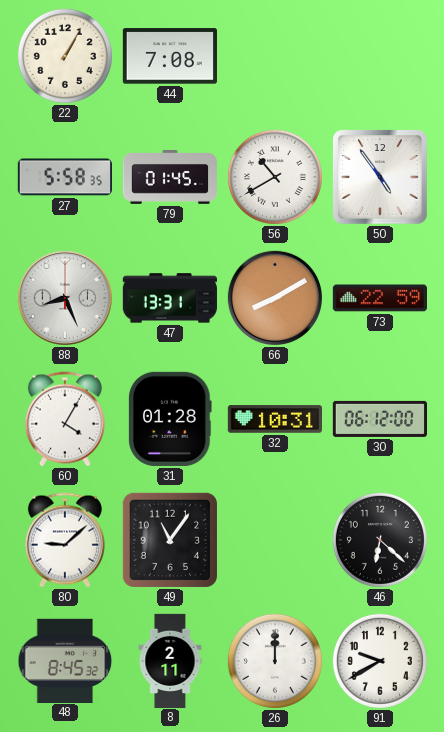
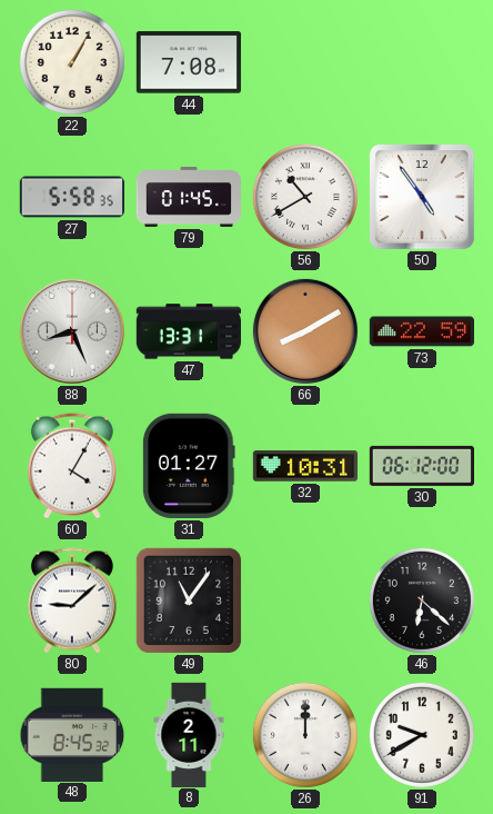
31: 01:28 -> 01:27 (189, 466)
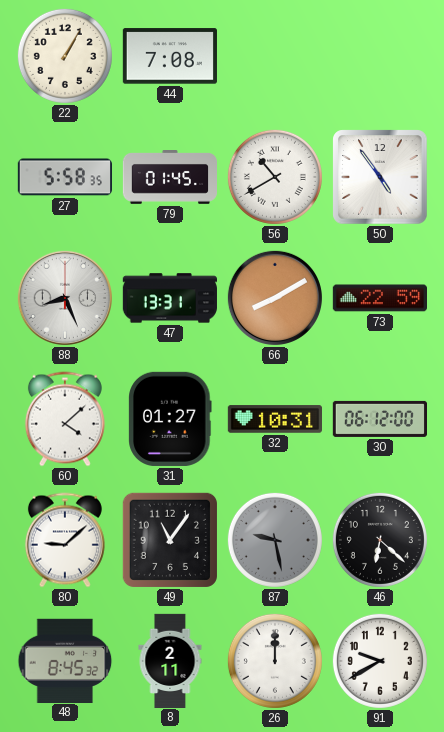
60: 4:05 -> 4:08 (65, 419)
87: none -> 9:28 (275, 540)
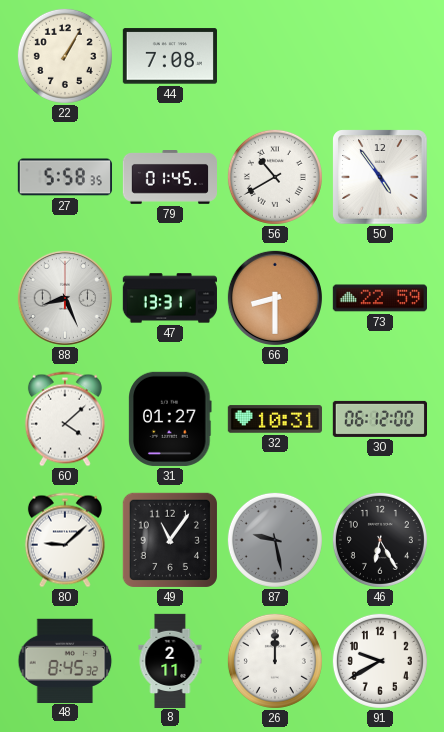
66: 8:10 -> 8:30 (275, 298)
46: 6:22 -> 6:25 (380, 540)
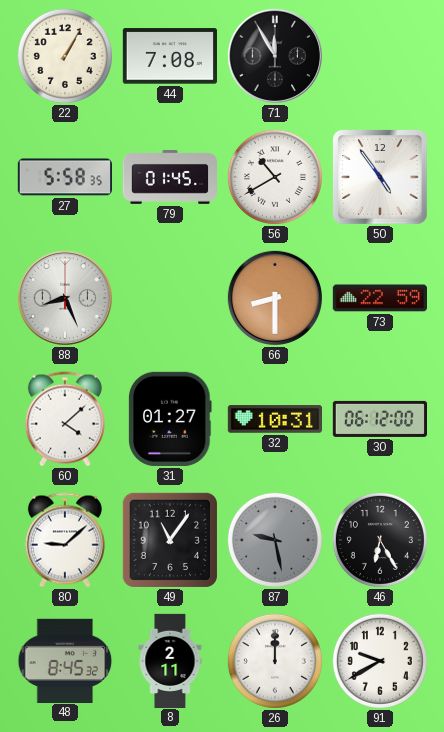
71: none -> 11:55 (275, 56)
47: 13:31 -> none (170, 298)
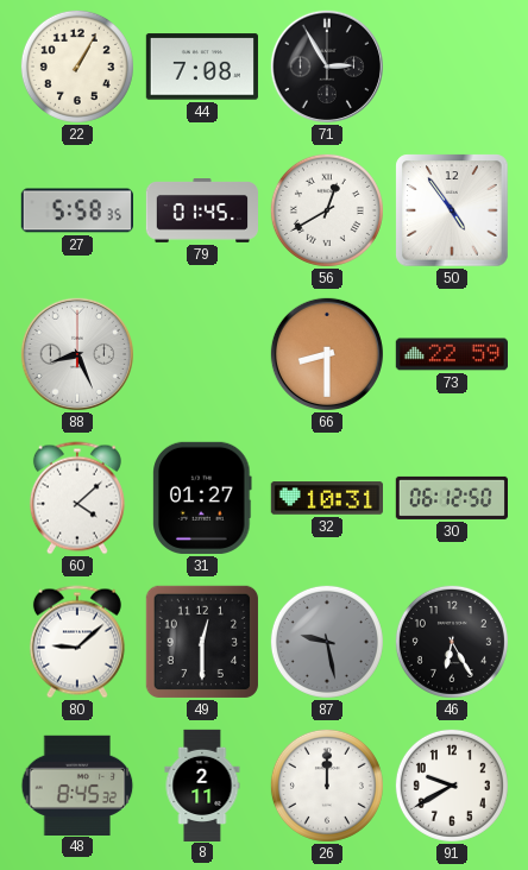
71: 11:55 -> 2:55 (327, 67)
56: 10:40 -> 12:40 (327, 210)
30: 06:12:00 -> 06:12:50 (451, 498)
49: 11:06 -> 12:30 (202, 642)
